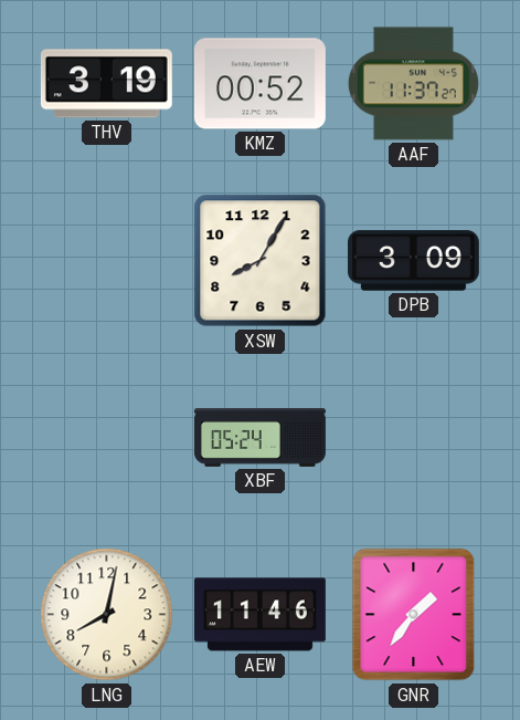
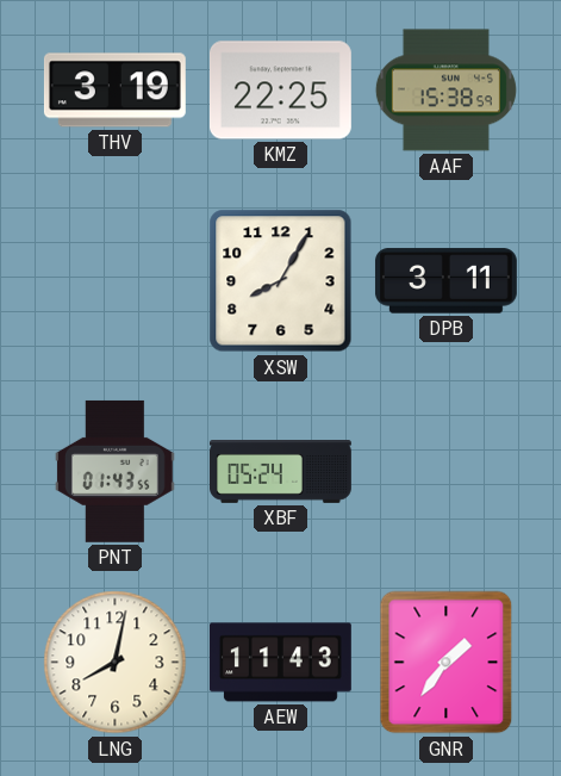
KMZ: 00:52 -> 22:25 (280, 91)
AAF: 11:37 -> 15:38 (445, 91)
DPB: 3:09 -> 3:11 (445, 281)
PNT: none -> 01:43 (114, 471)
AEW: 11:46 -> 11:43 (280, 663)
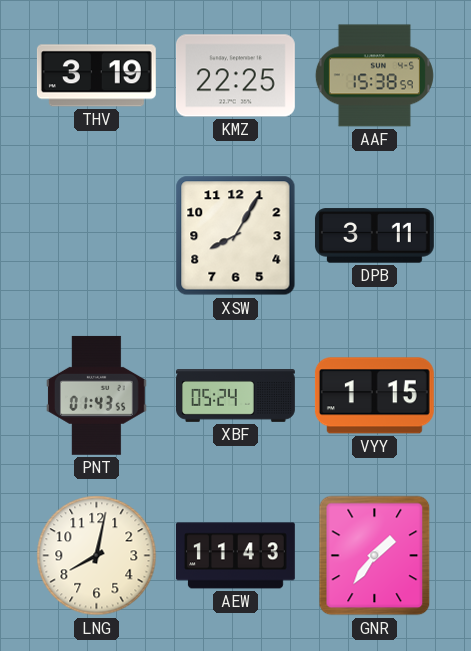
VYY: none -> 1:15 (374, 396)
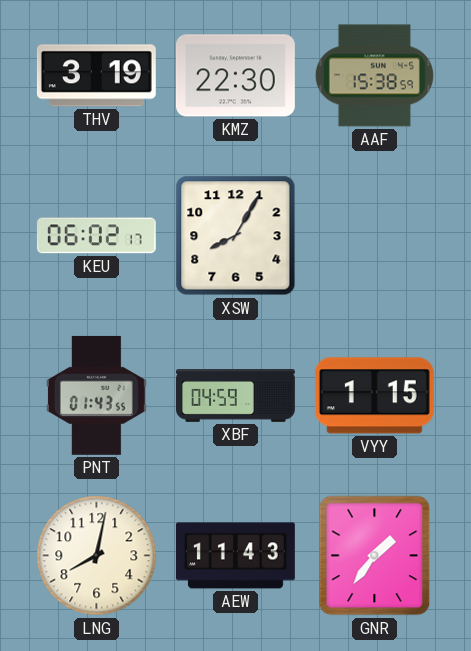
KMZ: 22:25 -> 22:30 (235, 76)
KEU: none -> 06:02 (96, 236)
DPB: 3:11 -> none (374, 236)
XBF: 05:24 -> 04:59 (236, 396)
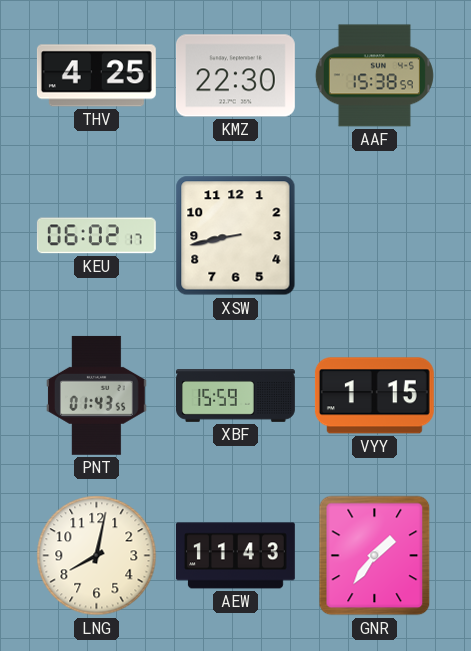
THV: 3:19 -> 4:25 (96, 76)
XSW: 8:05 -> 8:43 (236, 236)
XBF: 04:59 -> 15:59 (236, 396)
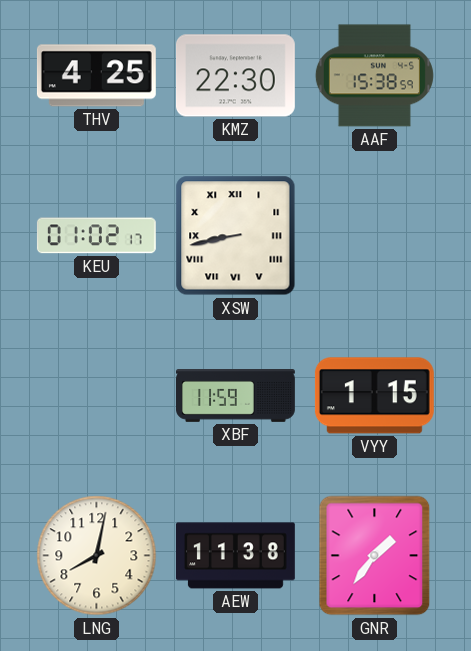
KEU: 06:02 -> 01:02 (96, 236)
XSW numerals: Arabic -> Roman (236, 236)
PNT: 01:43 -> none (96, 395)
XBF: 15:59 -> 11:59 (236, 396)
AEW: 11:43 -> 11:38 (235, 556)
